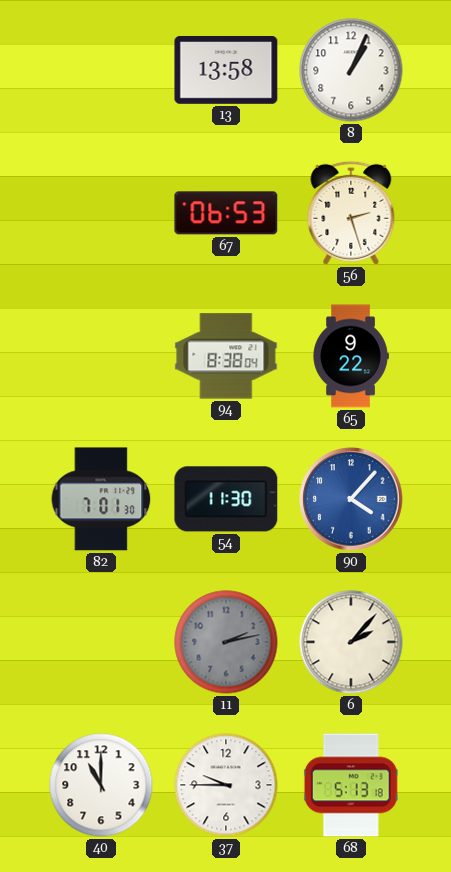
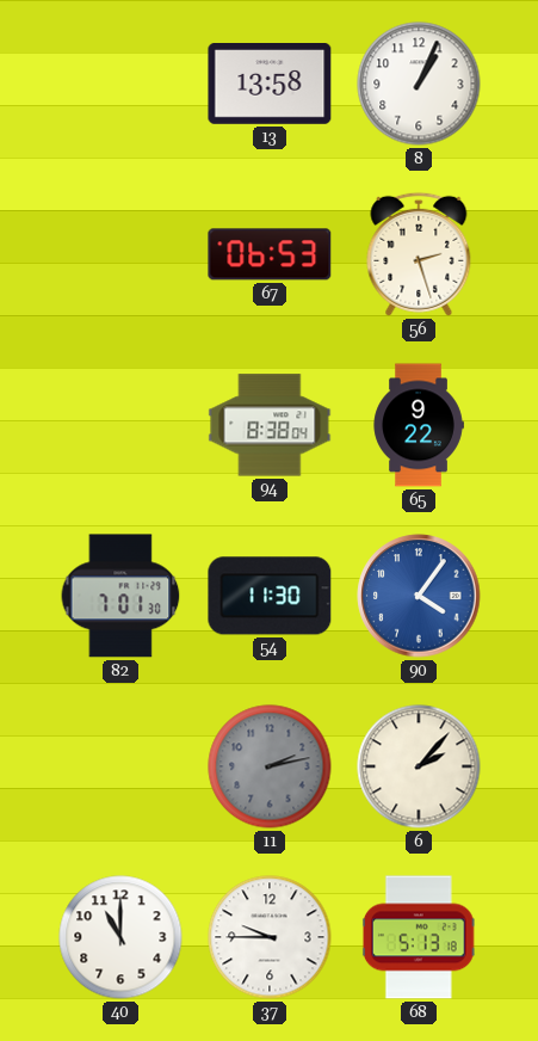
90: 4:07 -> 4:06 (419, 596)
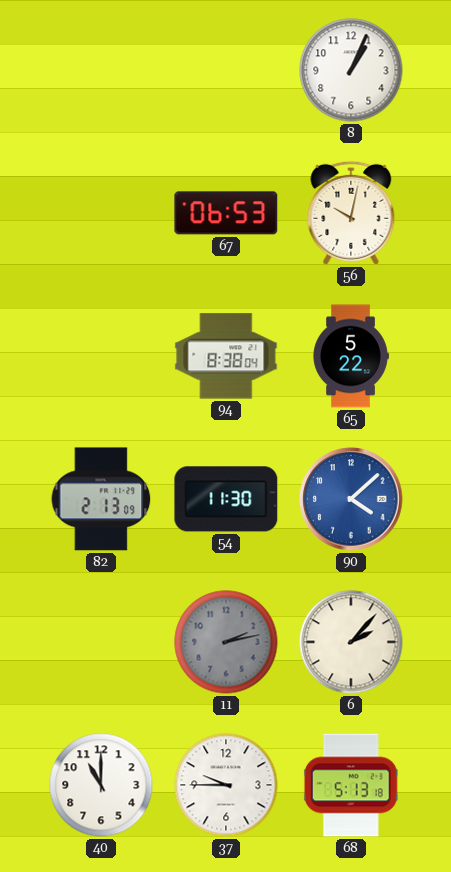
13: 13:58 -> none (270, 85)
56: 2:27 -> 10:02 (351, 213)
65: 9:22 -> 5:22 (351, 356)
82: 7:01 -> 2:13 (101, 499)
90: 4:06 -> 4:08 (351, 499)
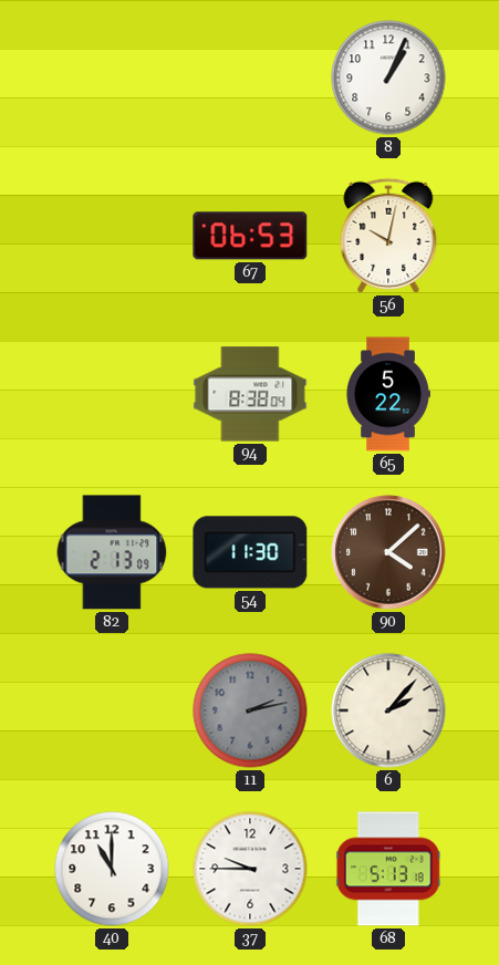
90 dial: blue -> brown (388, 552)
